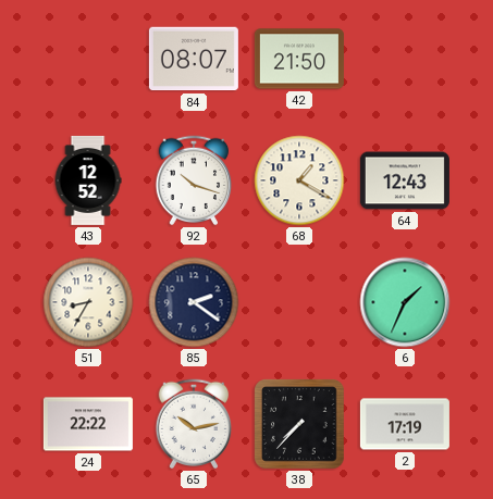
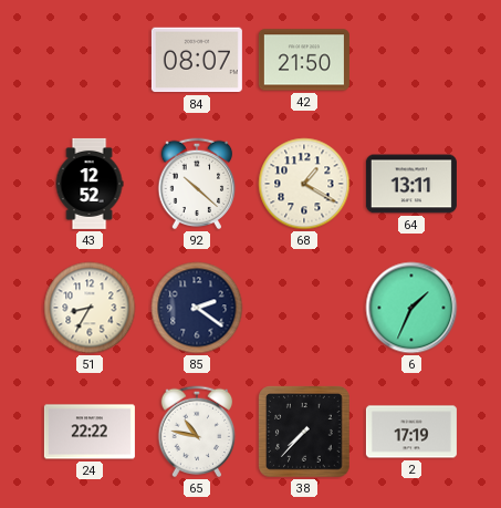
92: 10:18 -> 10:22 (197, 184)
64: 12:43 -> 13:11 (411, 184)
65: 10:13 -> 10:47 (197, 432)
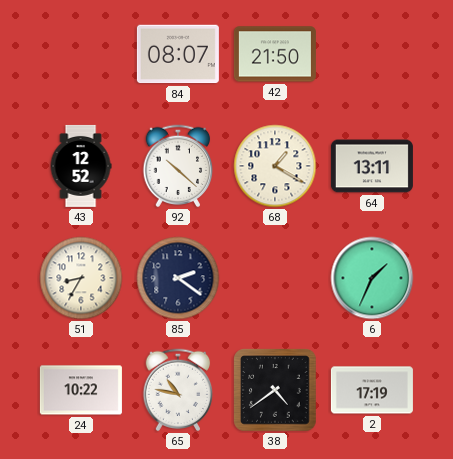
24: 22:22 -> 10:22 (81, 390)
38: 7:37 -> 4:39 (275, 390)
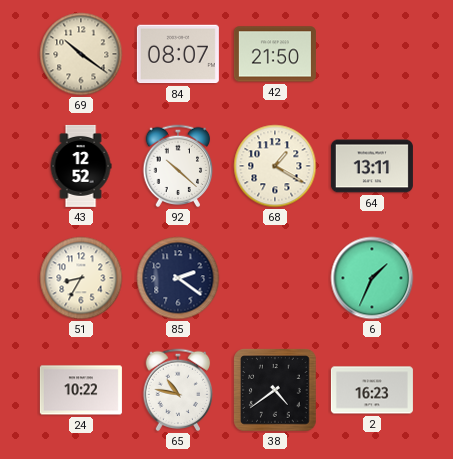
69: none -> 10:21 (81, 54)
2: 17:19 -> 16:23 (372, 390)
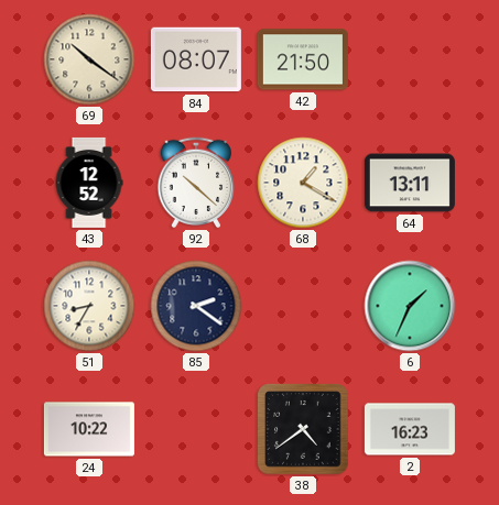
65: 10:47 -> none (178, 390)
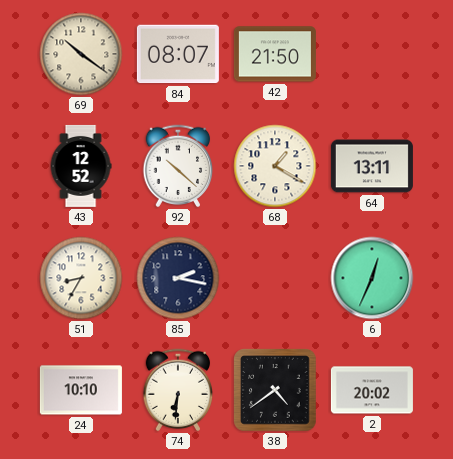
85: 2:21 -> 2:17 (178, 278)
6: 1:34 -> 12:34 (372, 278)
24: 10:22 -> 10:10 (81, 390)
74: none -> 6:31 (178, 390)
2: 16:23 -> 20:02 (372, 390)
